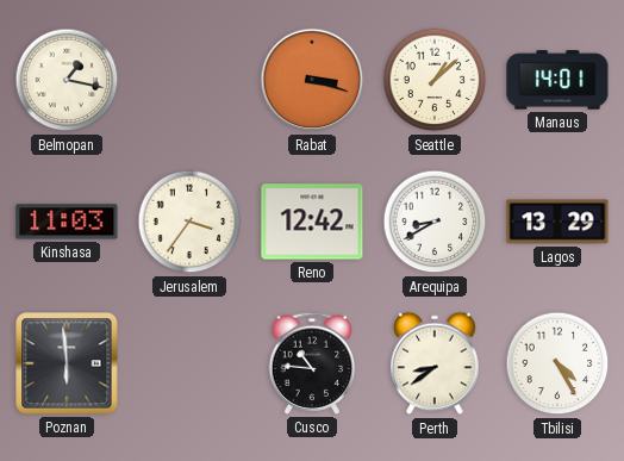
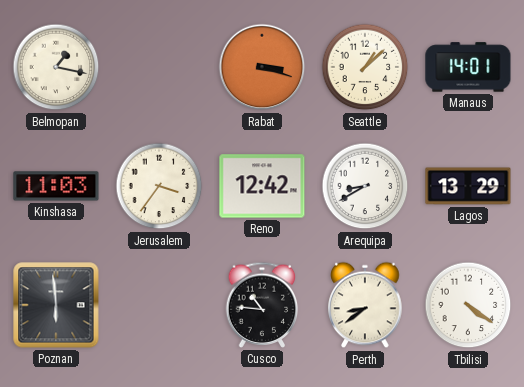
Tbilisi: 4:25 -> 4:21 (468, 305)
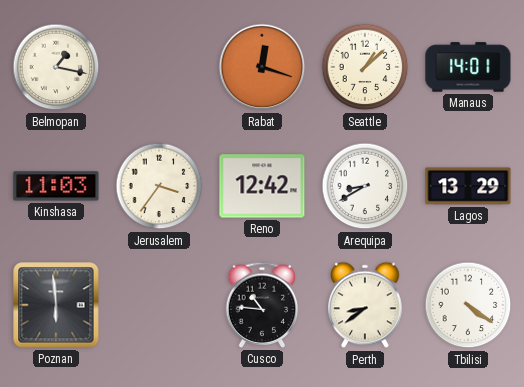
Rabat: 3:18 -> 12:18 (262, 67)
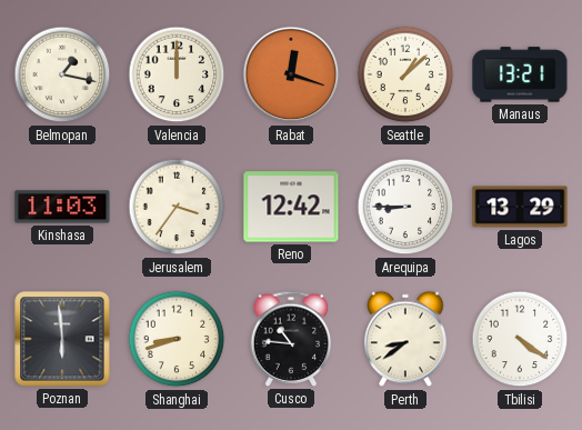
Valencia: none -> 12:00 (177, 74)
Manaus: 14:01 -> 13:21 (520, 74)
Arequipa: 8:40 -> 8:45 (405, 207)
Shanghai: none -> 8:42 (177, 339)
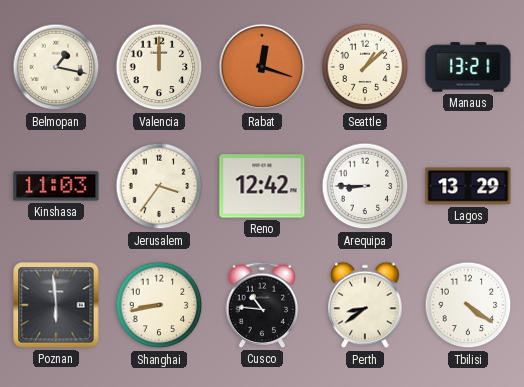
Shanghai: 8:42 -> 8:43 (159, 305)
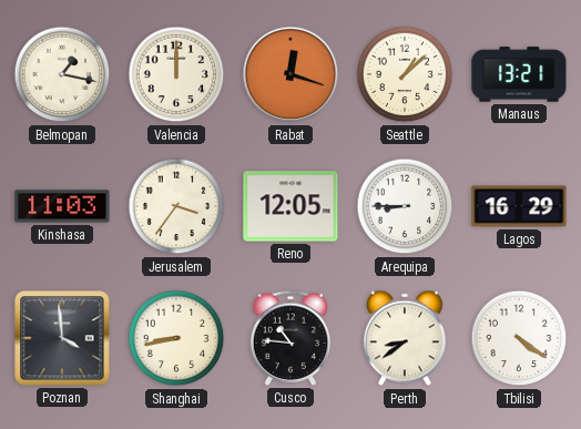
Reno: 12:42 -> 12:05 (290, 206)
Lagos: 13:29 -> 16:29 (519, 206)
Poznan: 5:59 -> 3:59 (62, 338)
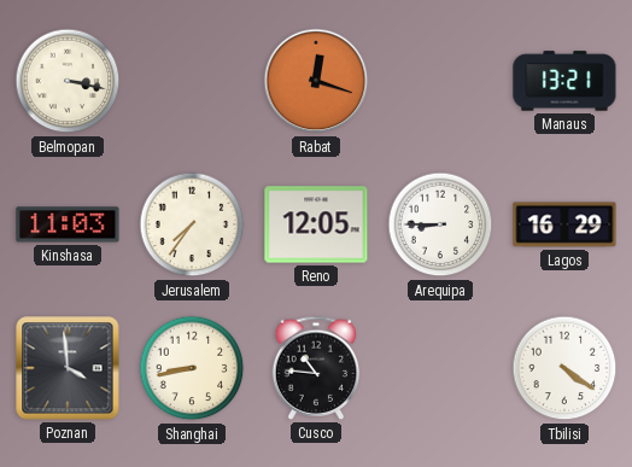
Belmopan: 1:17 -> 3:17 (68, 81)
Valencia: 12:00 -> none (176, 74)
Seattle: 1:08 -> none (405, 74)
Jerusalem: 3:36 -> 7:36 (192, 224)
Perth: 8:39 -> none (405, 338)
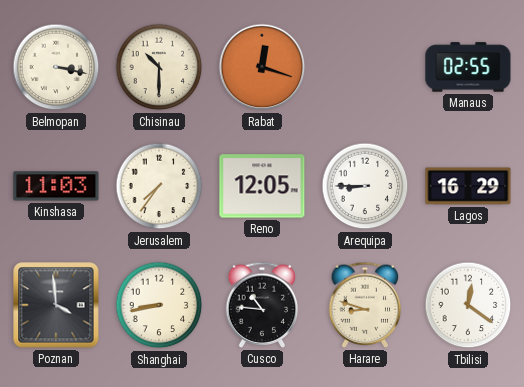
Chisinau: none -> 10:30 (159, 67)
Manaus: 13:21 -> 02:55 (468, 67)
Harare: none -> 8:48 (365, 305)
Tbilisi: 4:21 -> 12:21 (468, 305)
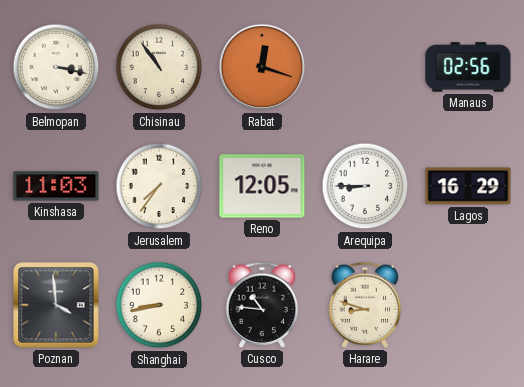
Chisinau: 10:30 -> 10:54 (159, 67)
Manaus: 02:55 -> 02:56 (468, 67)
Tbilisi: 12:21 -> none (468, 305)
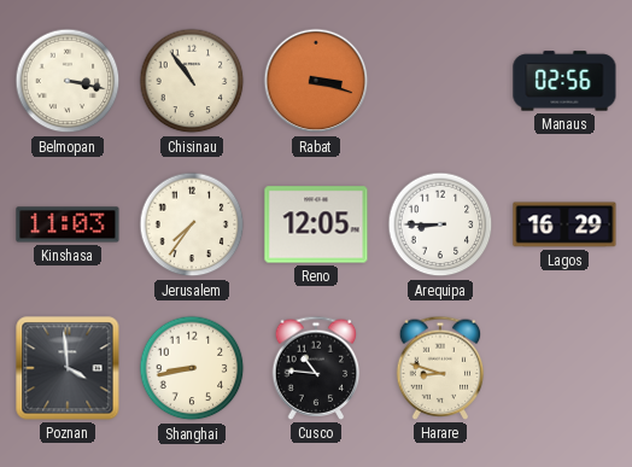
Rabat: 12:18 -> 3:18 (316, 81)
